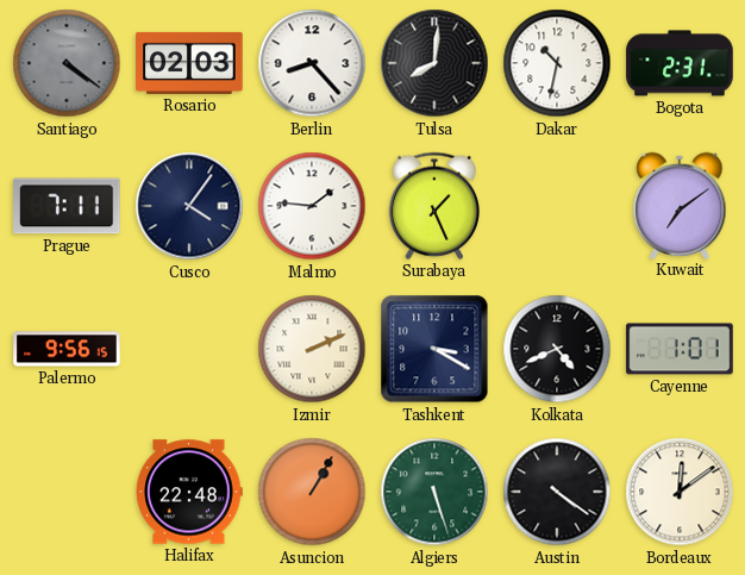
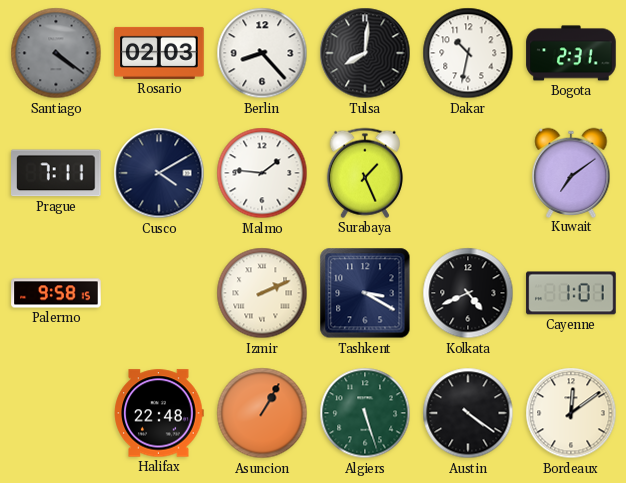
Cusco: 4:06 -> 4:10 (159, 173)
Palermo: 9:56 -> 9:58 (56, 293)
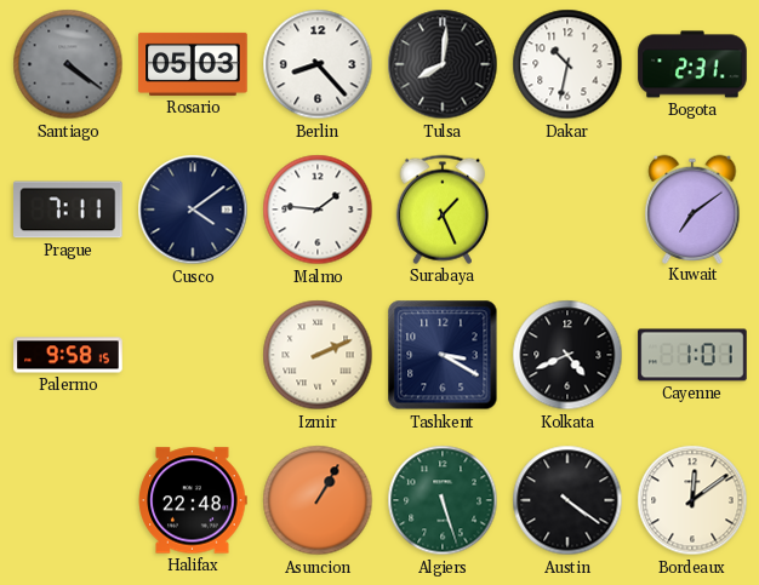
Rosario: 02:03 -> 05:03 (193, 64)
Cusco: 4:10 -> 4:09 (193, 210)
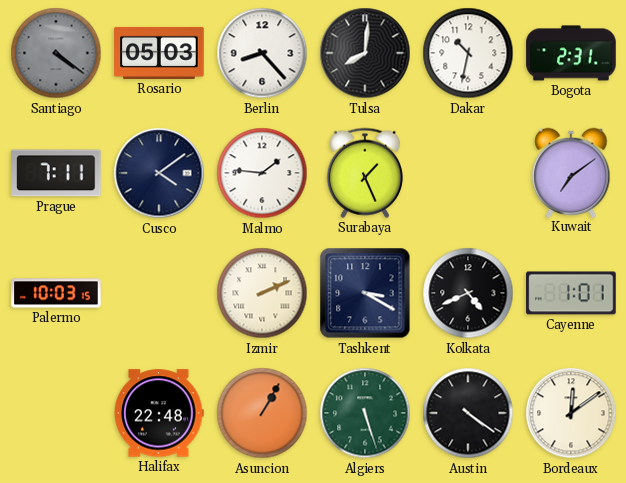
Palermo: 9:58 -> 10:03 (56, 293)
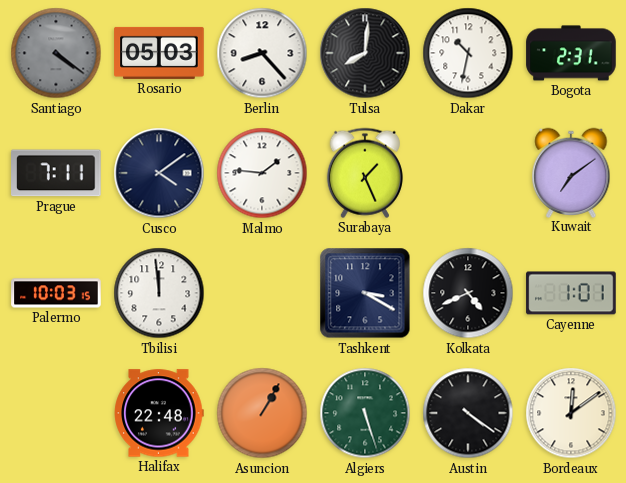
Tbilisi: none -> 11:59 (159, 293)
Izmir: 2:11 -> none (262, 293)
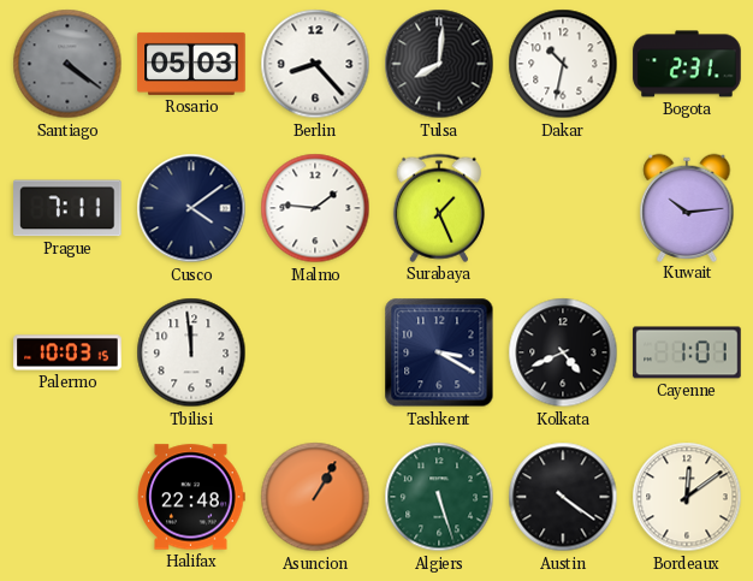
Kuwait: 7:09 -> 10:14 (687, 207)
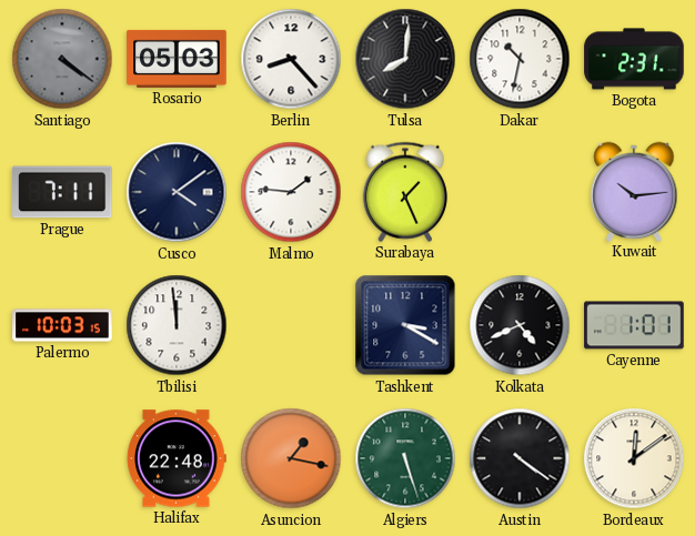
Asuncion: 1:05 -> 1:17 (291, 458)
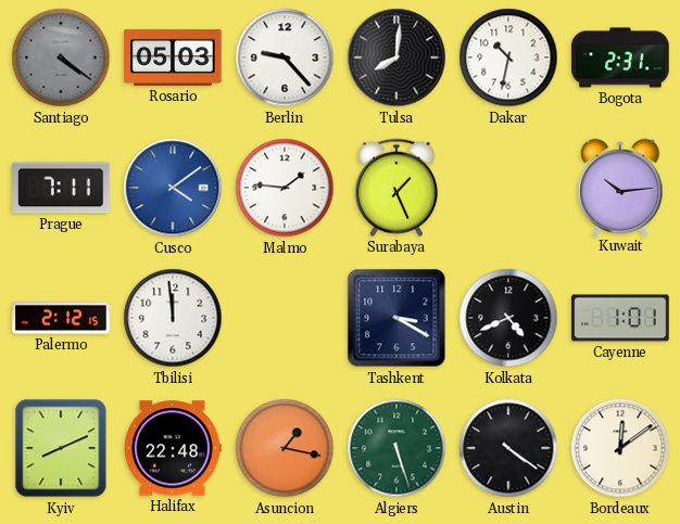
Berlin: 8:23 -> 9:23 (285, 57)
Cusco dial: navy -> blue (173, 188)
Palermo: 10:03 -> 2:12 (61, 318)
Kyiv: none -> 8:11 (61, 448)
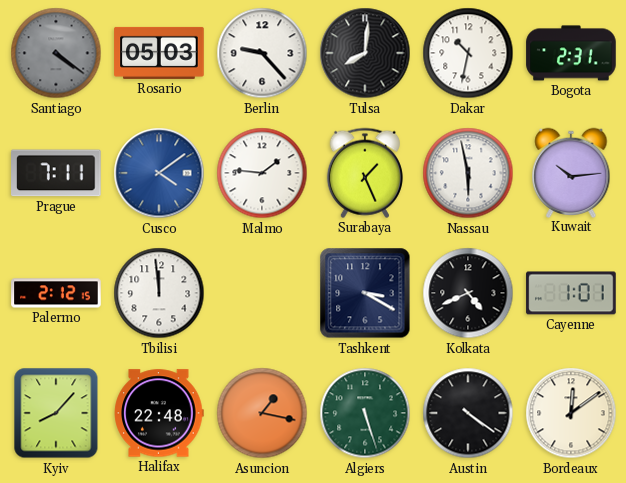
Nassau: none -> 5:58 (468, 173)
Kyiv: 8:11 -> 8:07 (56, 413)
